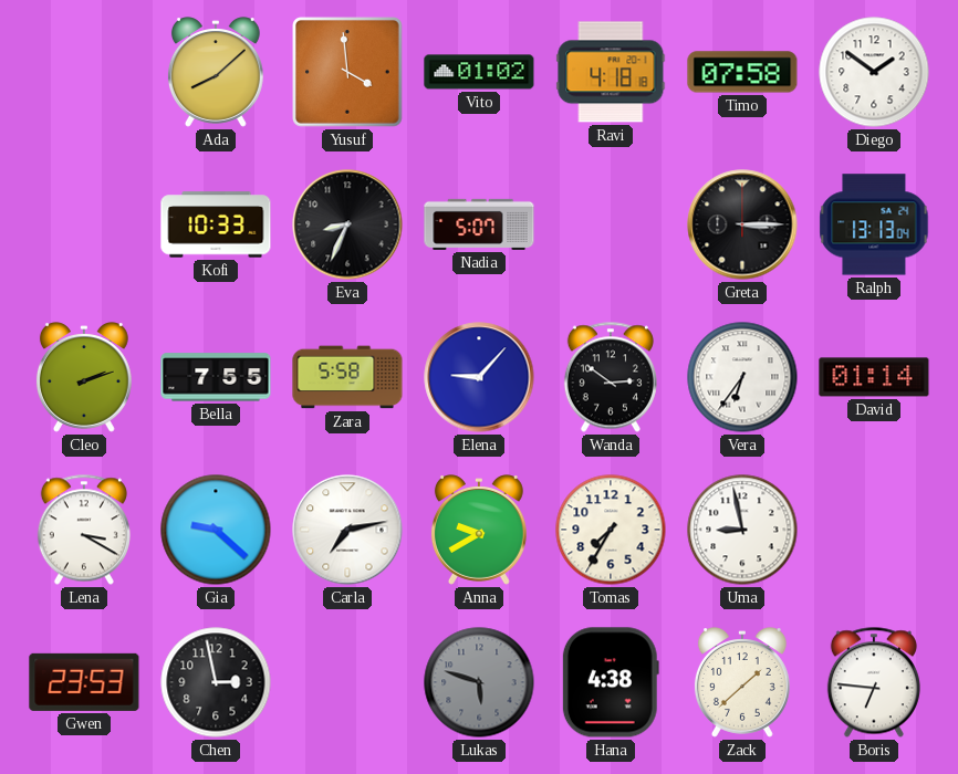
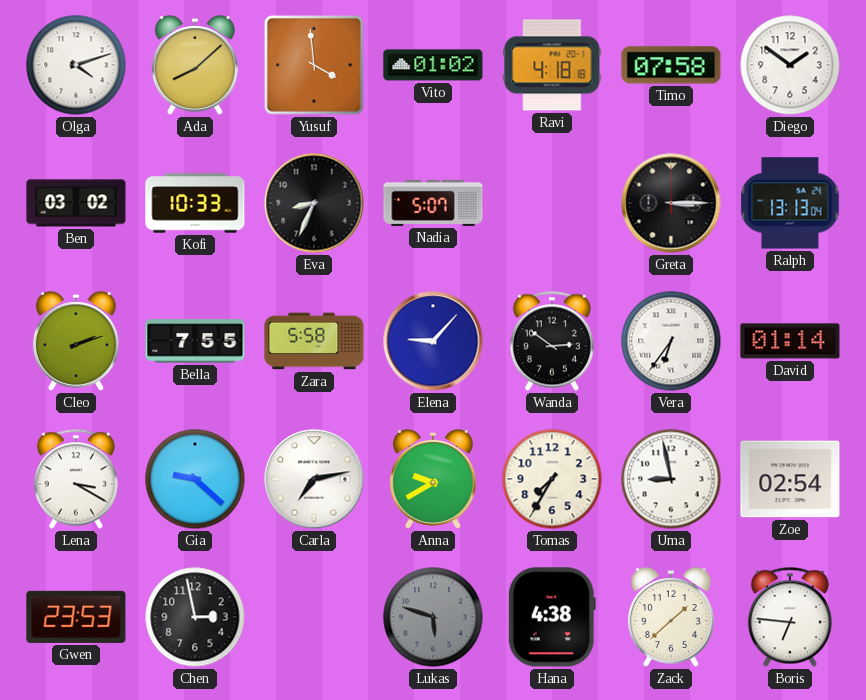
Olga: none -> 4:12 (76, 65)
Ben: none -> 03:02 (76, 203)
Zoe: none -> 02:54 (790, 479)
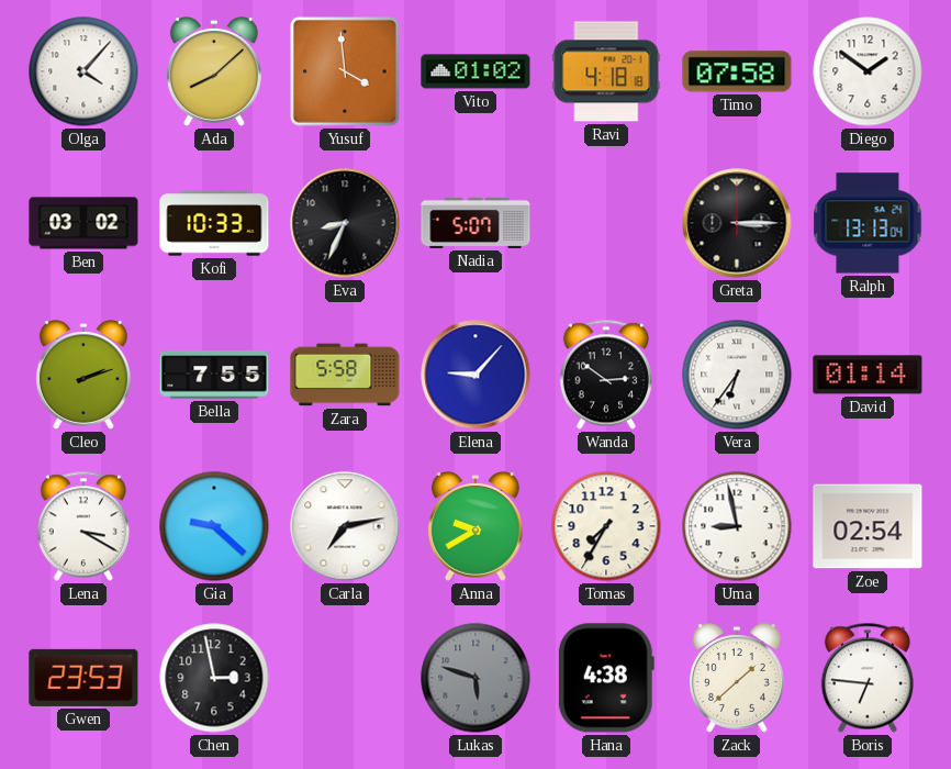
Olga: 4:12 -> 4:07 (83, 71)
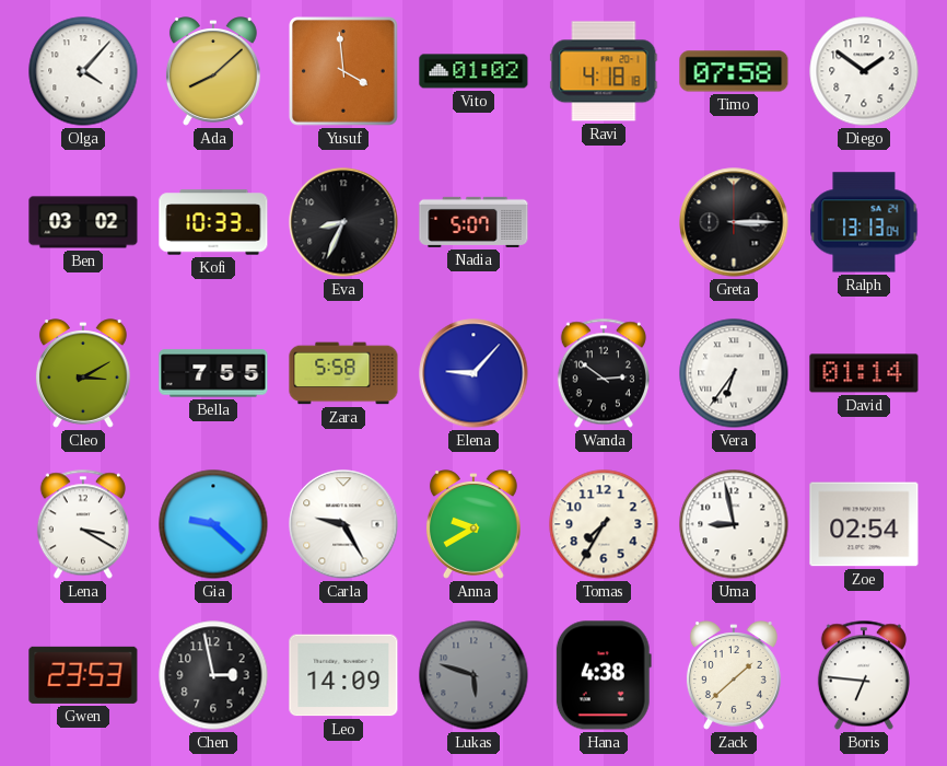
Cleo: 2:12 -> 3:10 (83, 373)
Carla: 7:13 -> 9:25 (343, 524)
Leo: none -> 14:09 (343, 675)
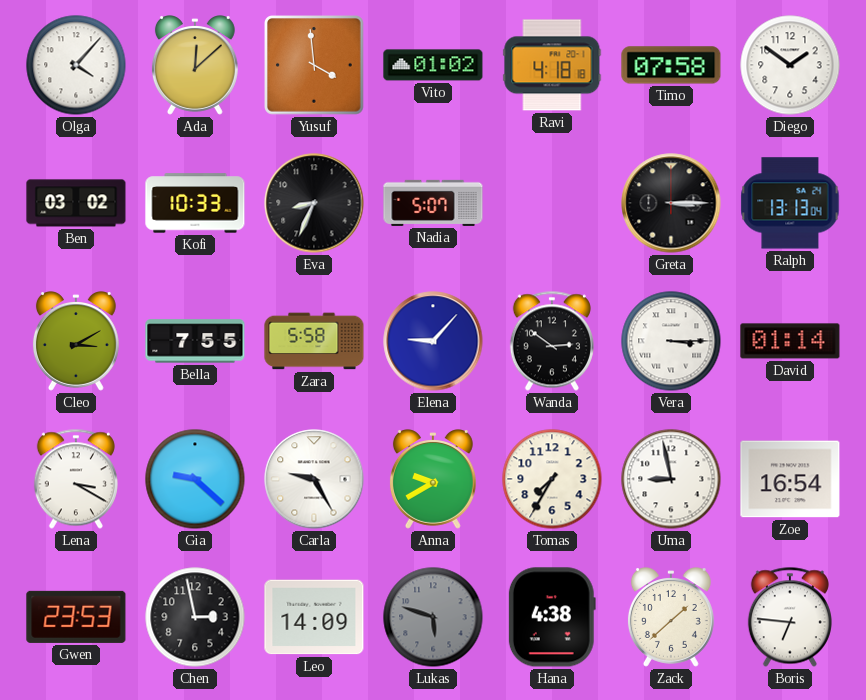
Ada: 8:08 -> 12:08 (195, 65)
Vera: 6:36 -> 3:15 (671, 341)
Zoe: 02:54 -> 16:54 (790, 479)
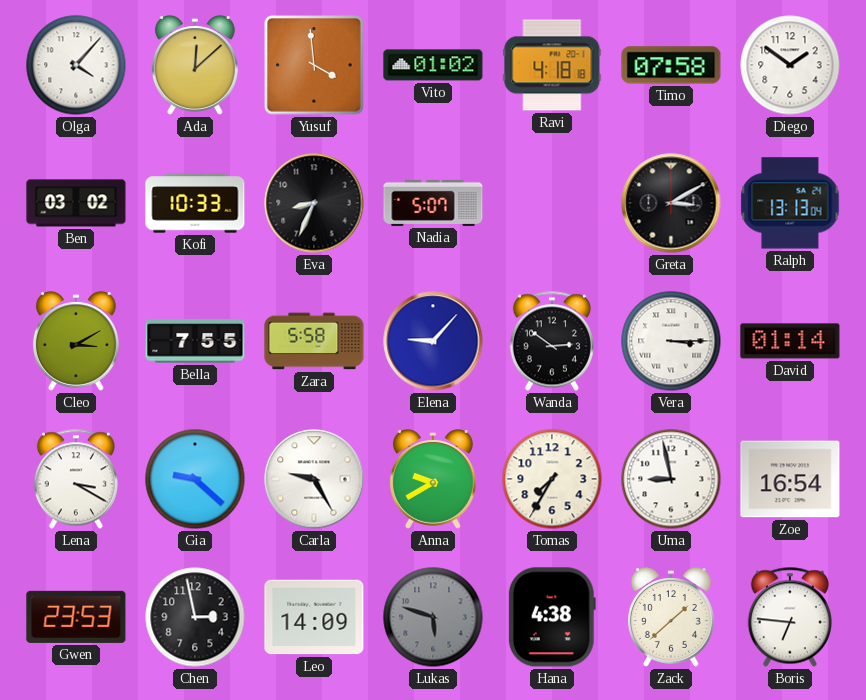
Greta: 3:15 -> 3:10 (671, 203)
